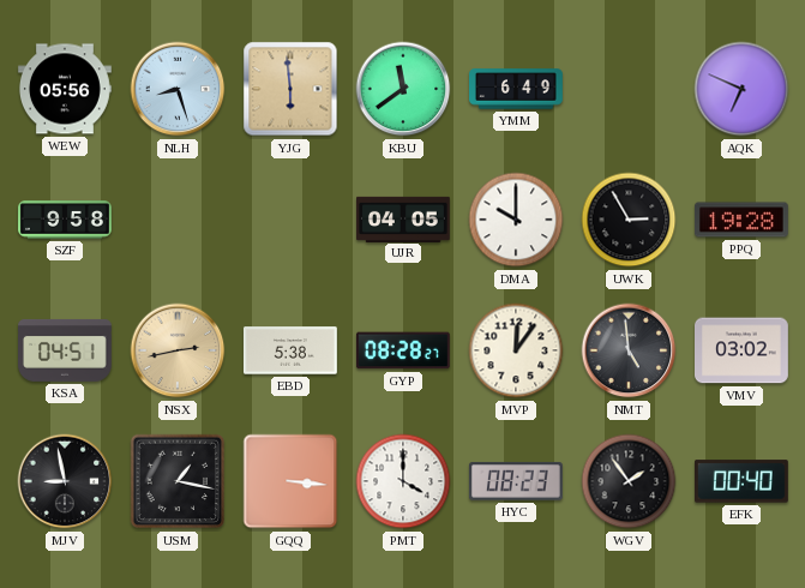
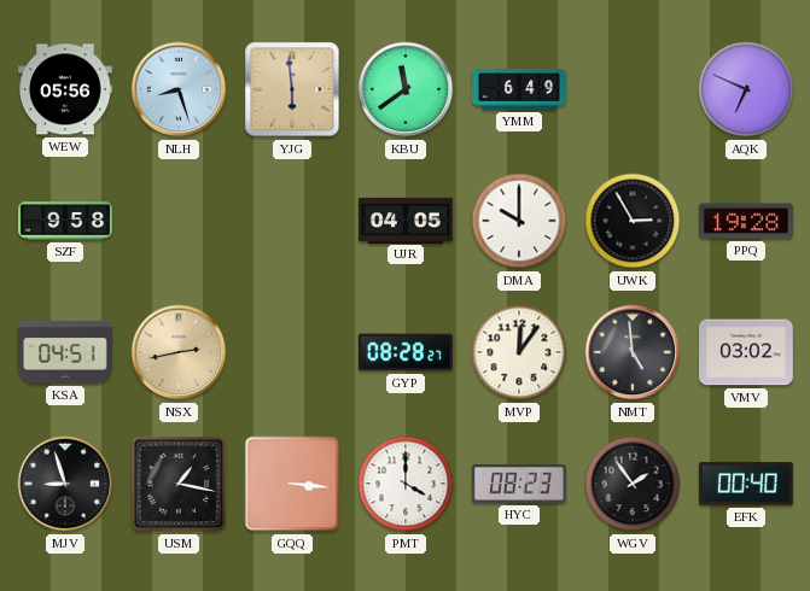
EBD: 5:38 -> none (290, 350)
MJV: 8:58 -> 8:57 (65, 484)
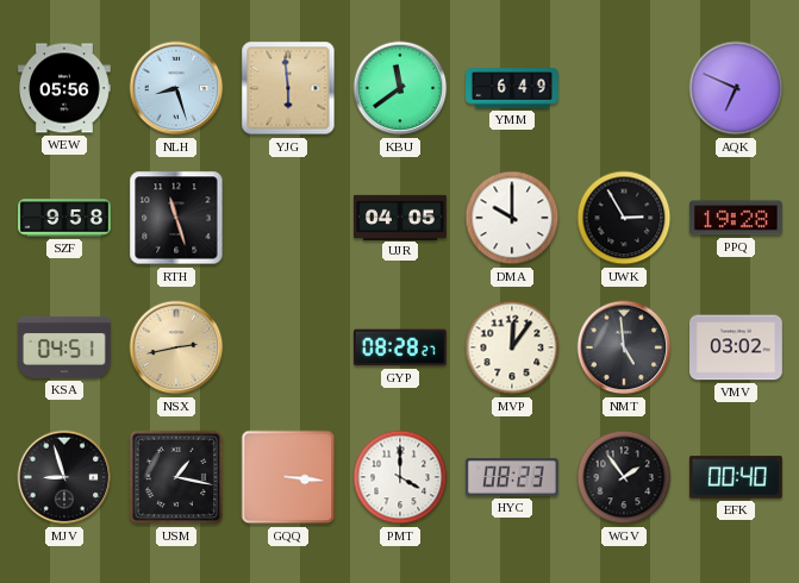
RTH: none -> 11:27 (176, 218)
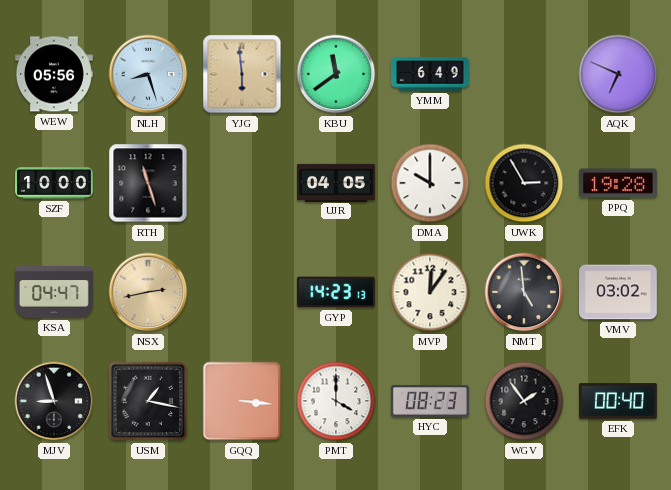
SZF: 9:58 -> 10:00 (55, 183)
KSA: 04:51 -> 04:47 (55, 292)
GYP: 08:28 -> 14:23 (336, 292)
